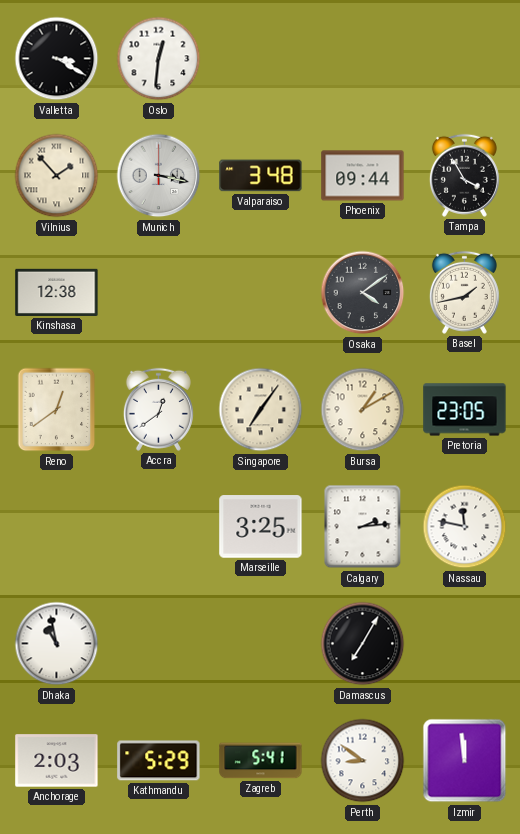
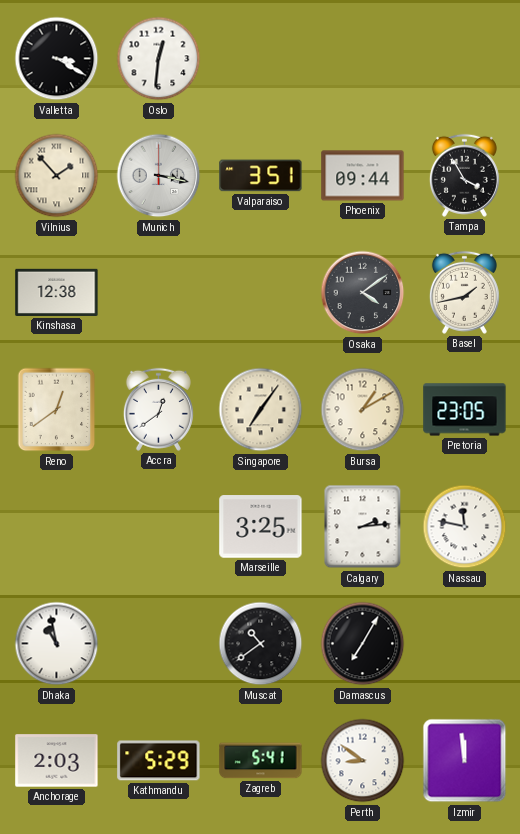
Valparaiso: 3:48 -> 3:51 (261, 176)
Muscat: none -> 10:39 (261, 644)
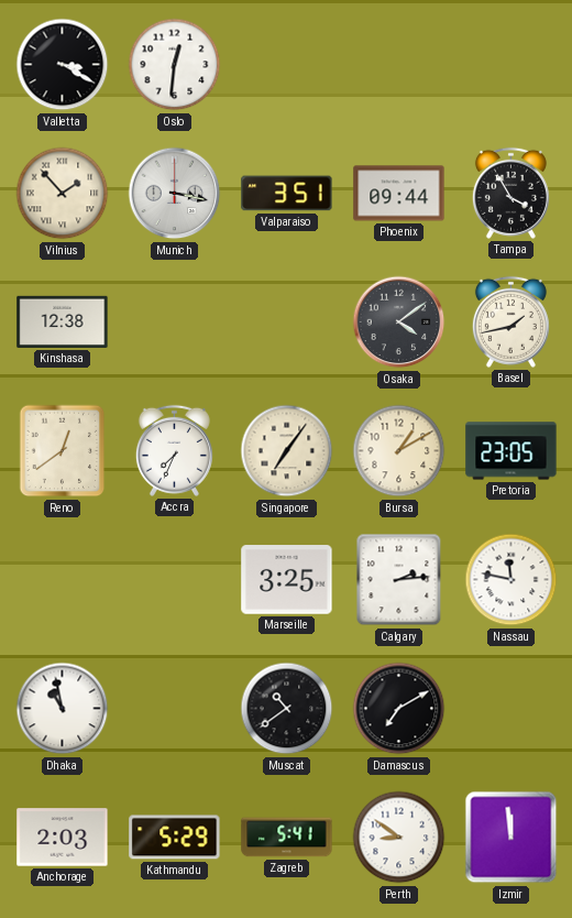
Accra: 12:39 -> 7:34 (174, 450)
Damascus: 7:05 -> 7:10 (399, 709)
